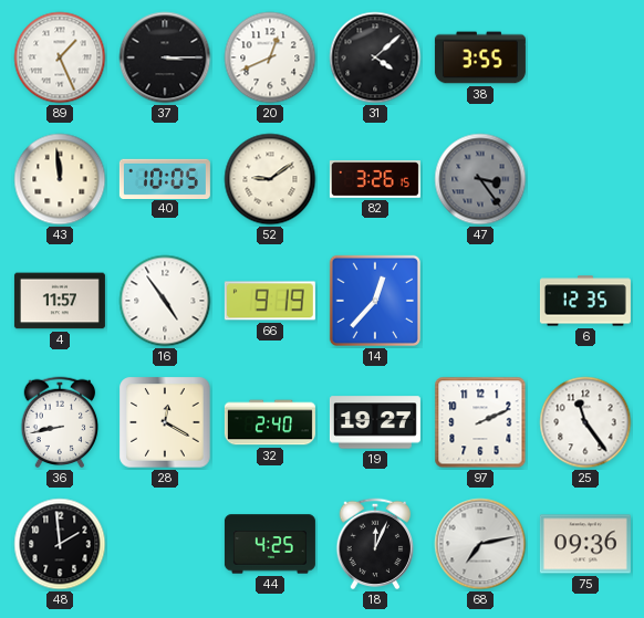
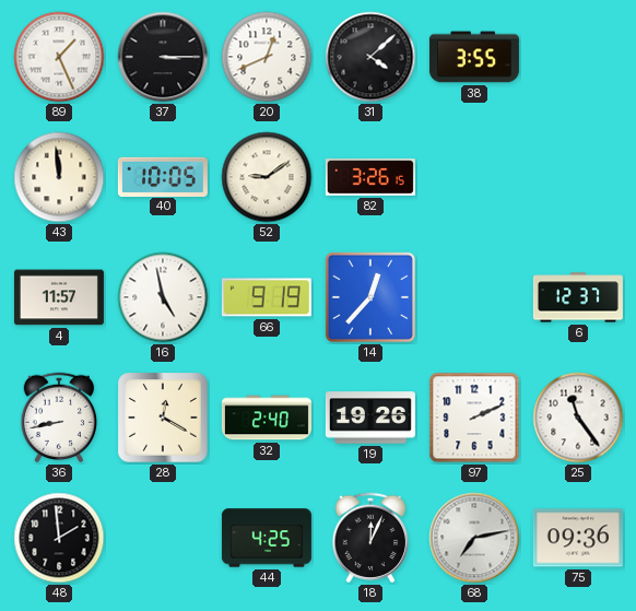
47: 3:24 -> none (480, 179)
16: 4:54 -> 4:58 (163, 297)
6: 12:35 -> 12:37 (578, 297)
19: 19:27 -> 19:26 (370, 418)
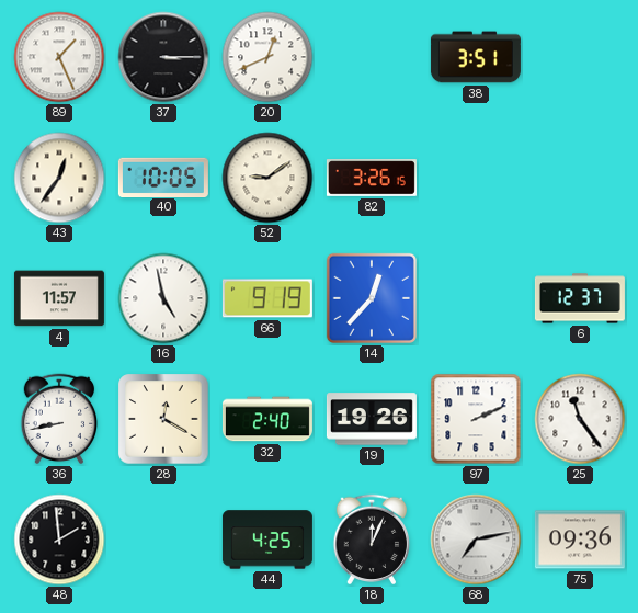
31: 4:08 -> none (370, 57)
38: 3:55 -> 3:51 (476, 57)
43: 11:59 -> 12:36 (59, 178)
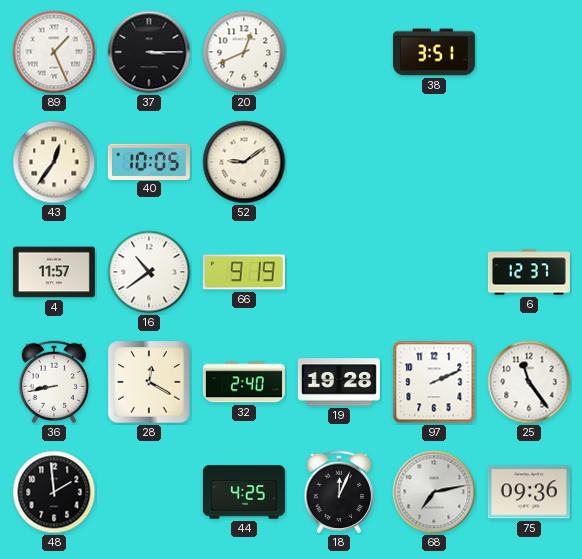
82: 3:26 -> none (372, 178)
16: 4:58 -> 10:39 (149, 272)
14: 12:37 -> none (372, 298)
19: 19:26 -> 19:28 (339, 382)
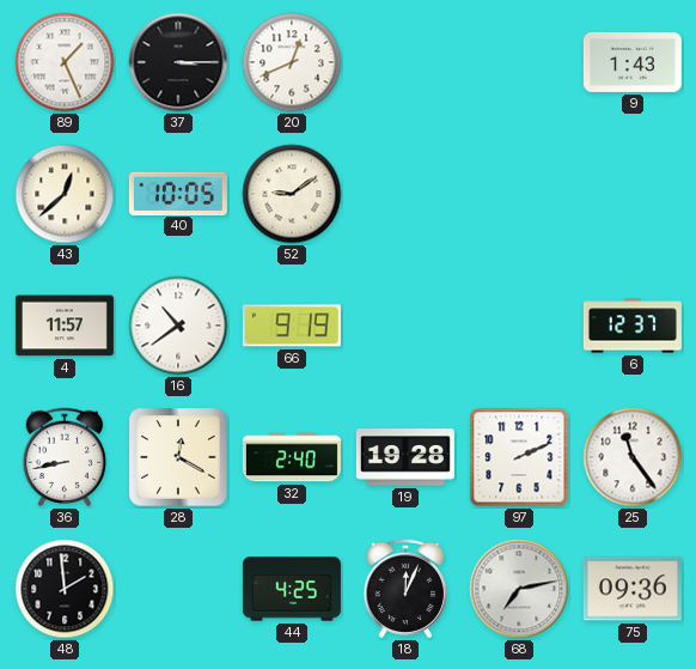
38: 3:51 -> none (434, 52)
9: none -> 1:43 (633, 62)
43: 12:36 -> 12:38 (65, 194)
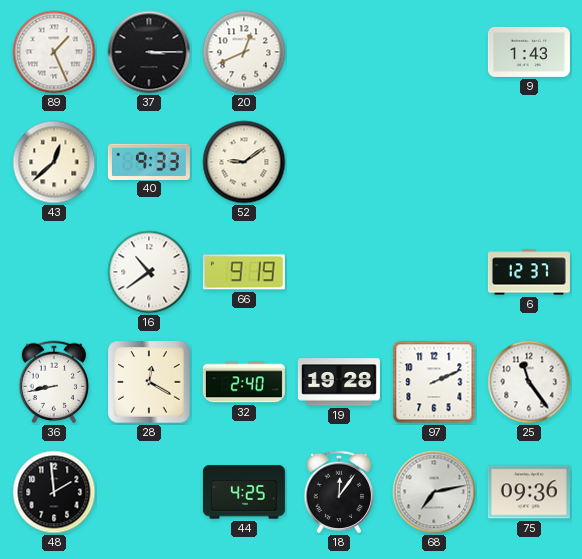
40: 10:05 -> 9:33 (149, 161)
4: 11:57 -> none (65, 326)
18: 12:04 -> 12:06 (339, 492)
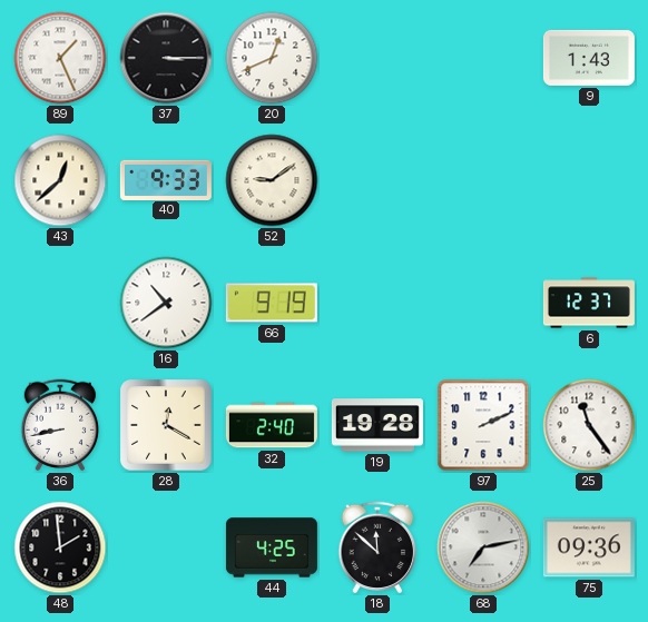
18: 12:06 -> 11:52 (377, 547)
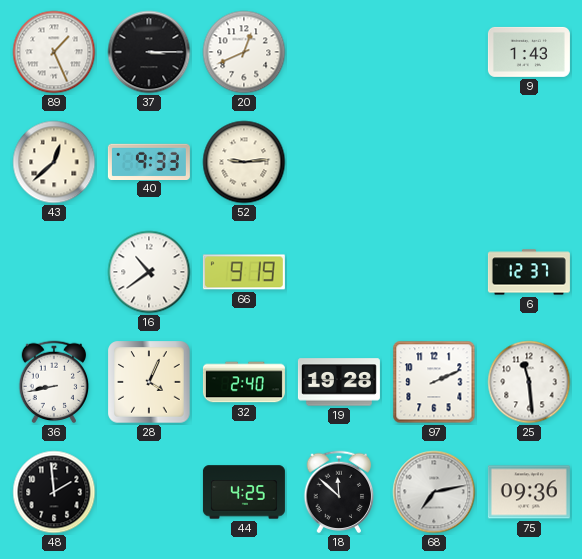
52: 9:09 -> 9:14 (244, 162)
28: 12:20 -> 4:04 (149, 382)
25: 11:24 -> 11:29 (529, 382)
